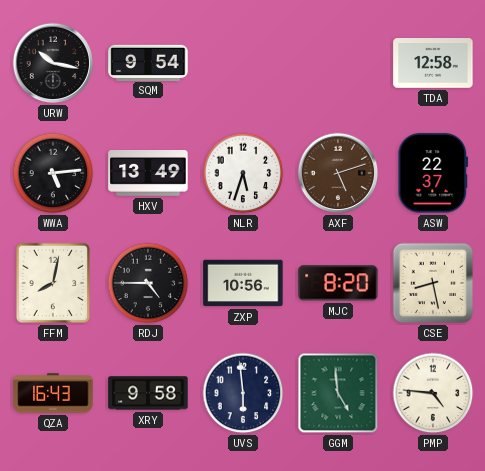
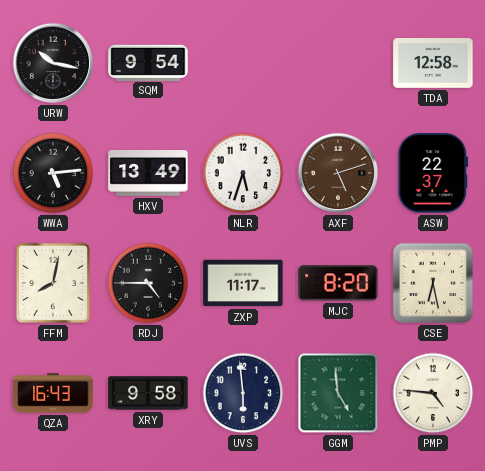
ZXP: 10:56 -> 11:17 (243, 283)
CSE: 8:28 -> 6:28 (433, 283)
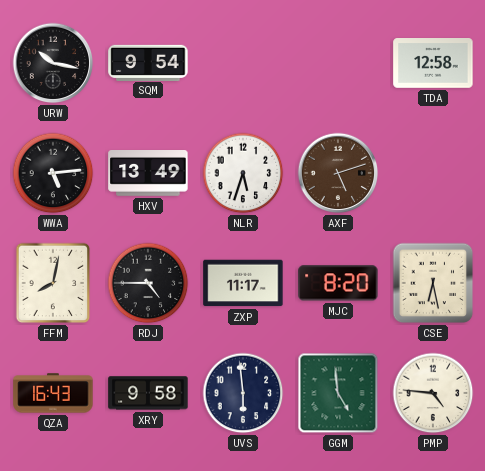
ASW: 22:37 -> none (433, 173)
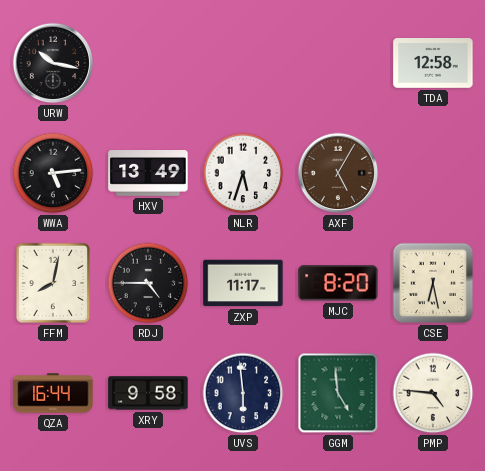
SQM: 9:54 -> none (148, 62)
AXF: 5:12 -> 5:05 (338, 173)
QZA: 16:43 -> 16:44 (53, 393)
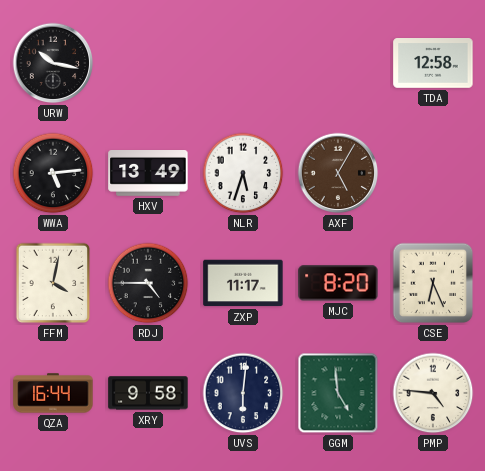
FFM: 8:02 -> 4:02 (53, 283)
CSE: 6:28 -> 6:26 (433, 283)
UVS: 5:59 -> 6:01 (243, 393)
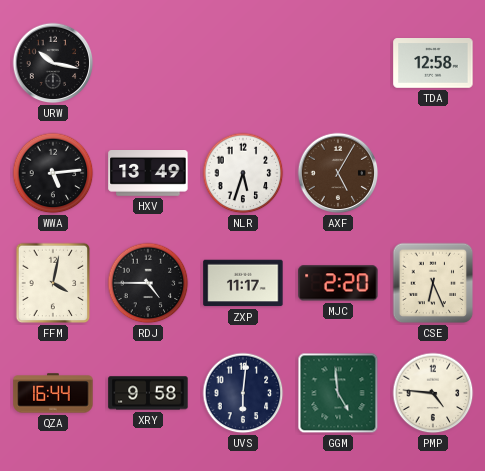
MJC: 8:20 -> 2:20 (338, 283)
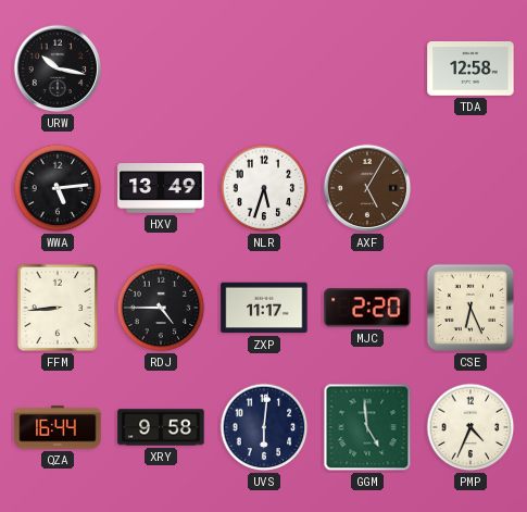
FFM: 4:02 -> 8:44 (58, 308)
PMP: 4:46 -> 4:34 (470, 427)
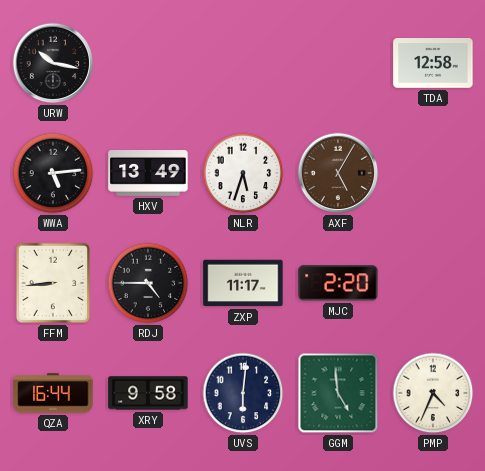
CSE: 6:26 -> none (470, 308)
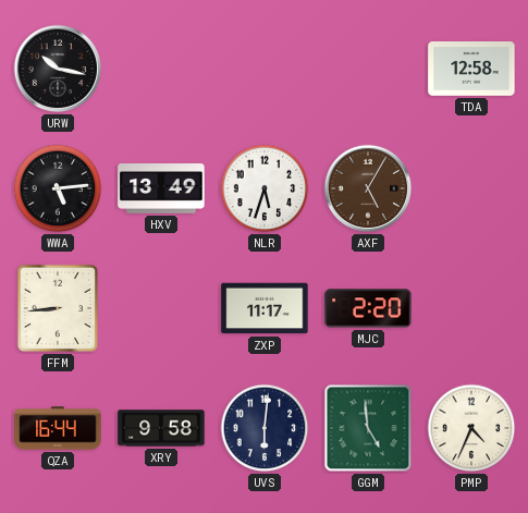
RDJ: 4:45 -> none (148, 283)
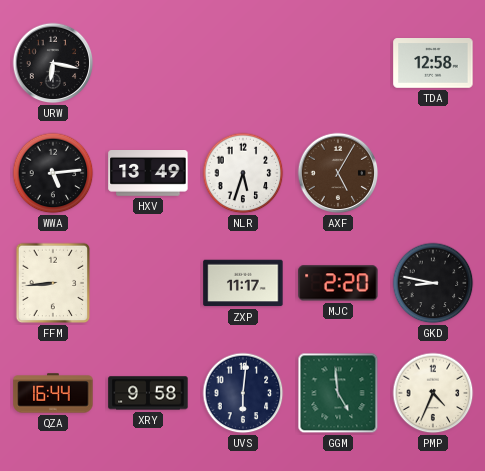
URW: 10:17 -> 6:17 (53, 63)
GKD: none -> 8:47 (433, 283)
